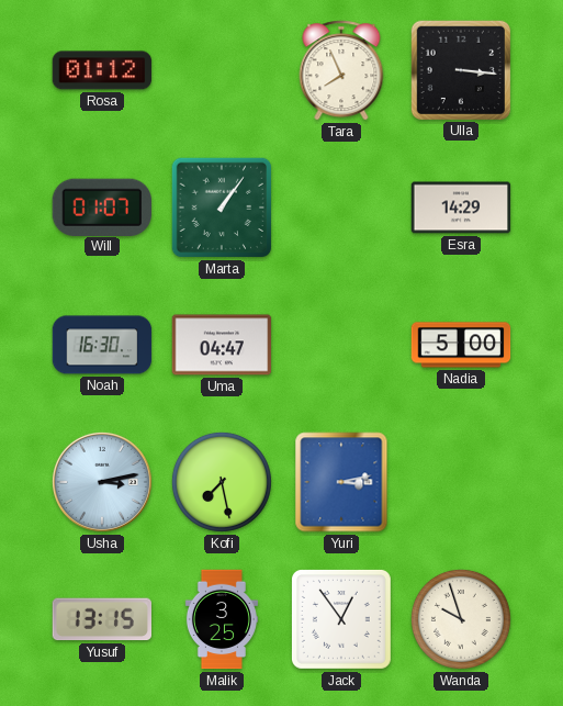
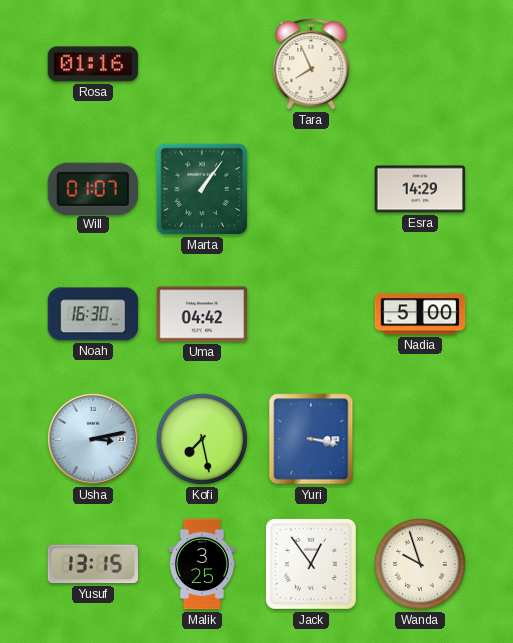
Rosa: 01:12 -> 01:16 (93, 64)
Ulla: 3:16 -> none (460, 69)
Uma: 04:47 -> 04:42 (202, 314)
Yuri: 3:13 -> 3:17 (311, 439)
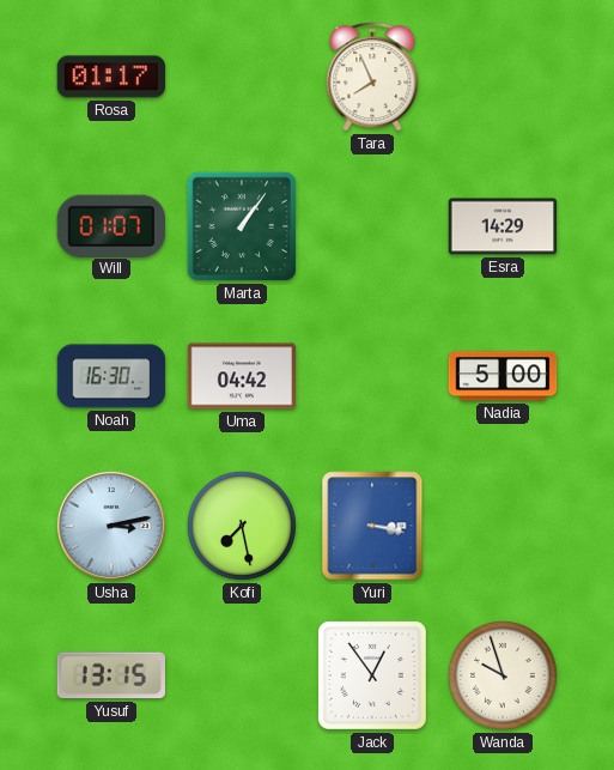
Rosa: 01:16 -> 01:17 (111, 77)
Malik: 3:25 -> none (202, 564)
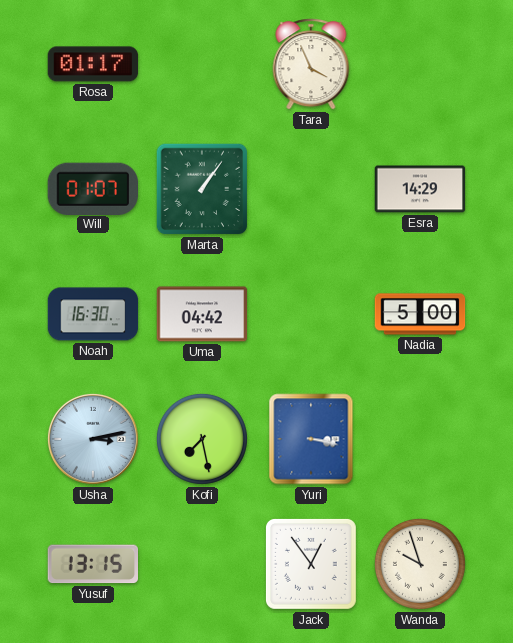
Tara: 7:56 -> 3:56 (311, 64)
